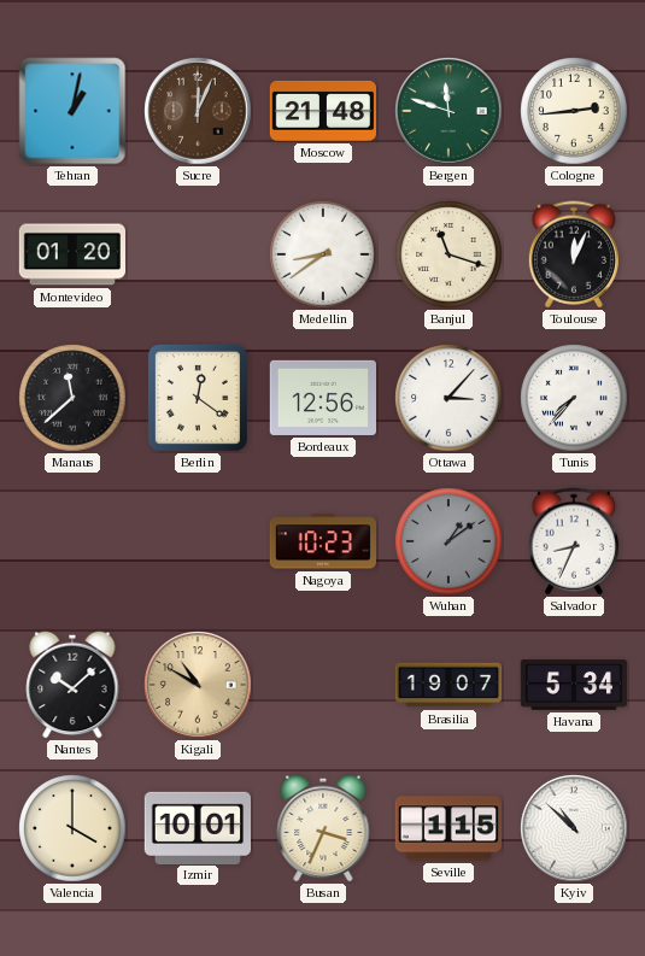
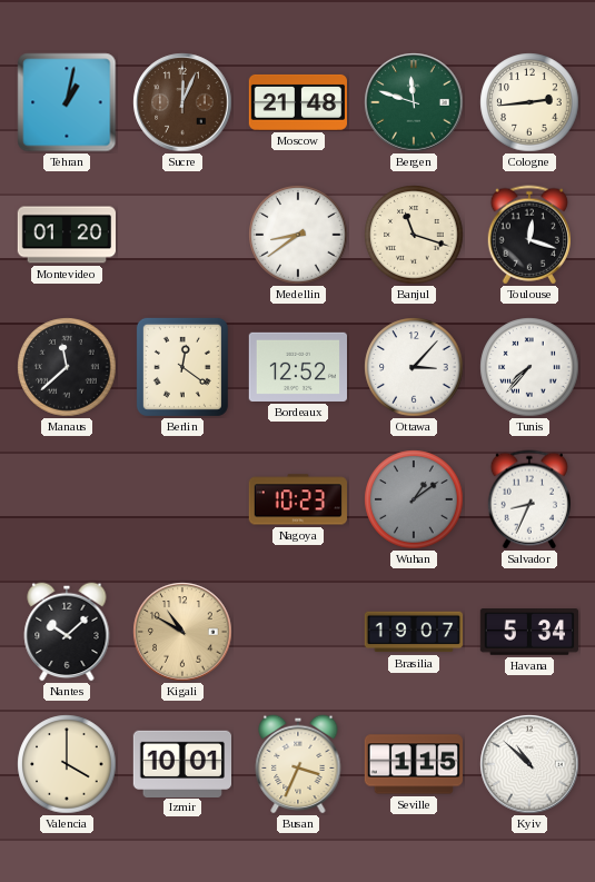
Toulouse: 12:04 -> 12:18 (528, 235)
Bordeaux: 12:56 -> 12:52 (297, 367)
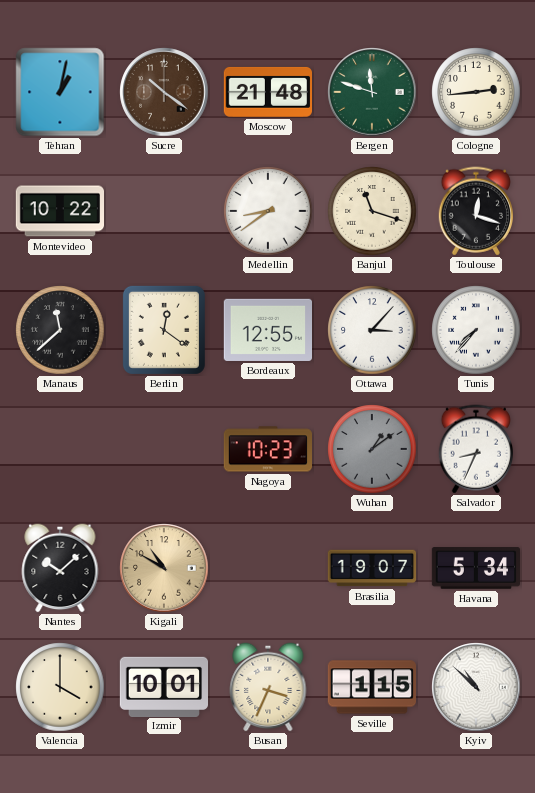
Sucre: 12:04 -> 10:21 (164, 92)
Montevideo: 01:20 -> 10:22 (59, 211)
Bordeaux: 12:52 -> 12:55 (267, 330)
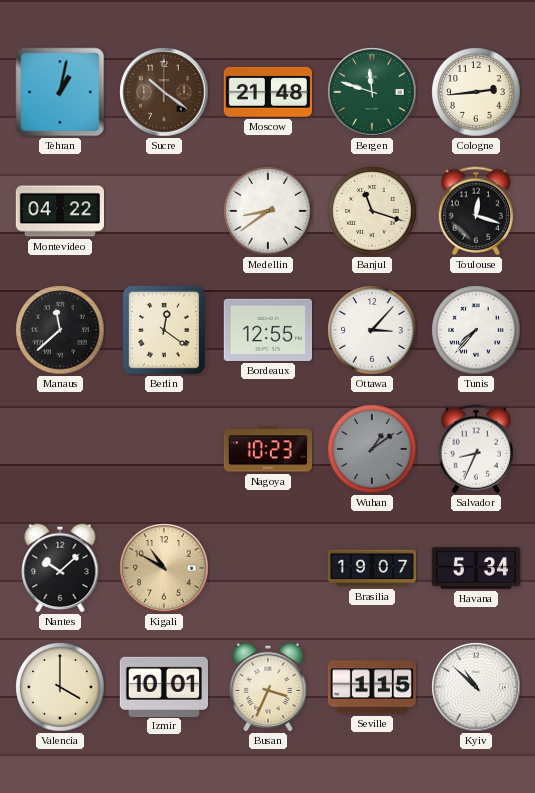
Montevideo: 10:22 -> 04:22 (59, 211)
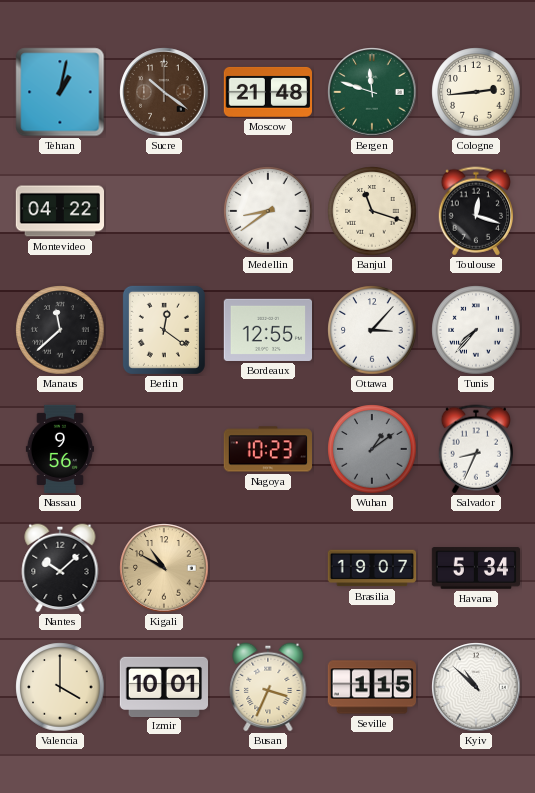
Nassau: none -> 9:56 (60, 449)
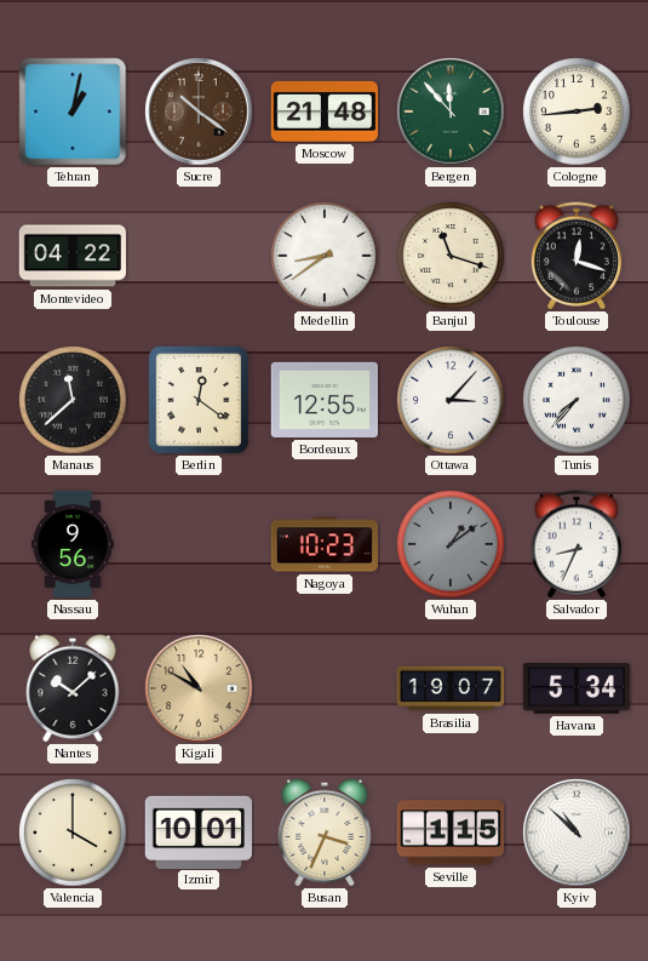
Bergen: 11:48 -> 11:53 (451, 111)
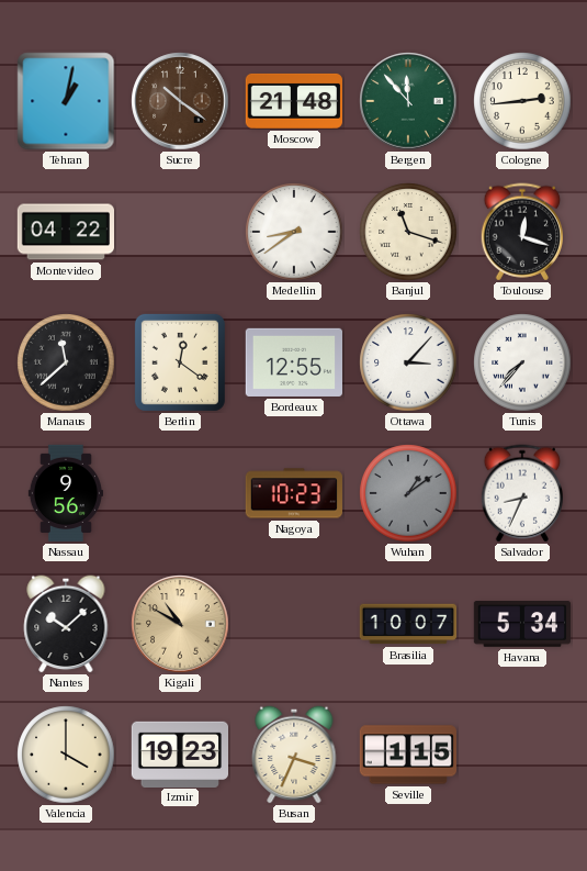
Brasilia: 19:07 -> 10:07 (408, 624)
Izmir: 10:01 -> 19:23 (179, 753)
Kyiv: 10:52 -> none (577, 833)
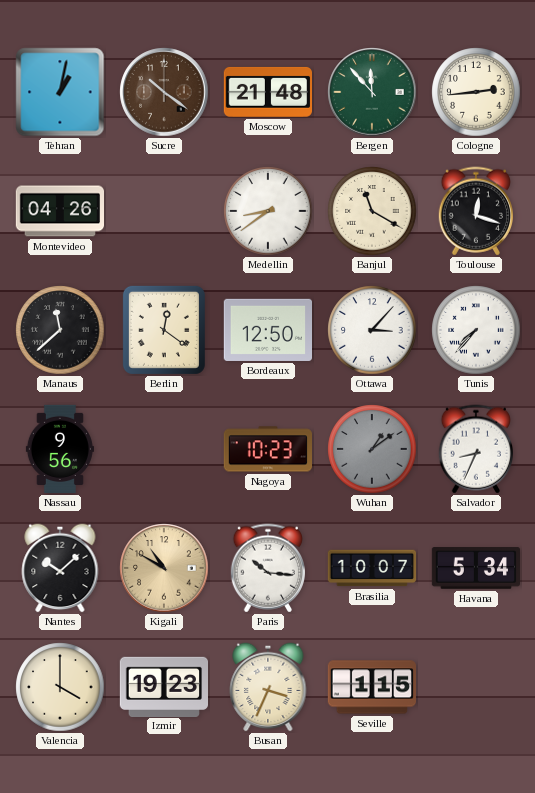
Montevideo: 04:22 -> 04:26 (59, 211)
Banjul: 11:18 -> 11:20 (372, 211)
Bordeaux: 12:55 -> 12:50 (267, 330)
Paris: none -> 10:16 (267, 568)
